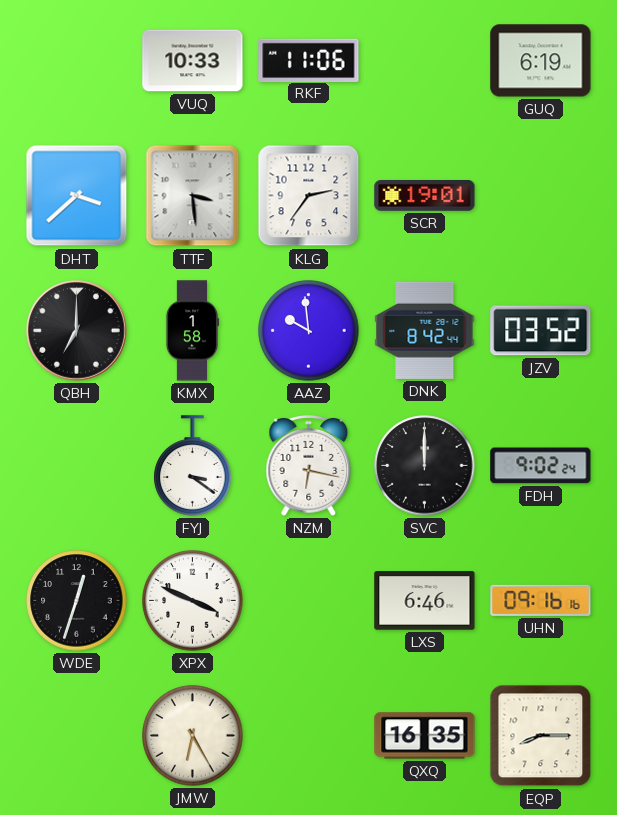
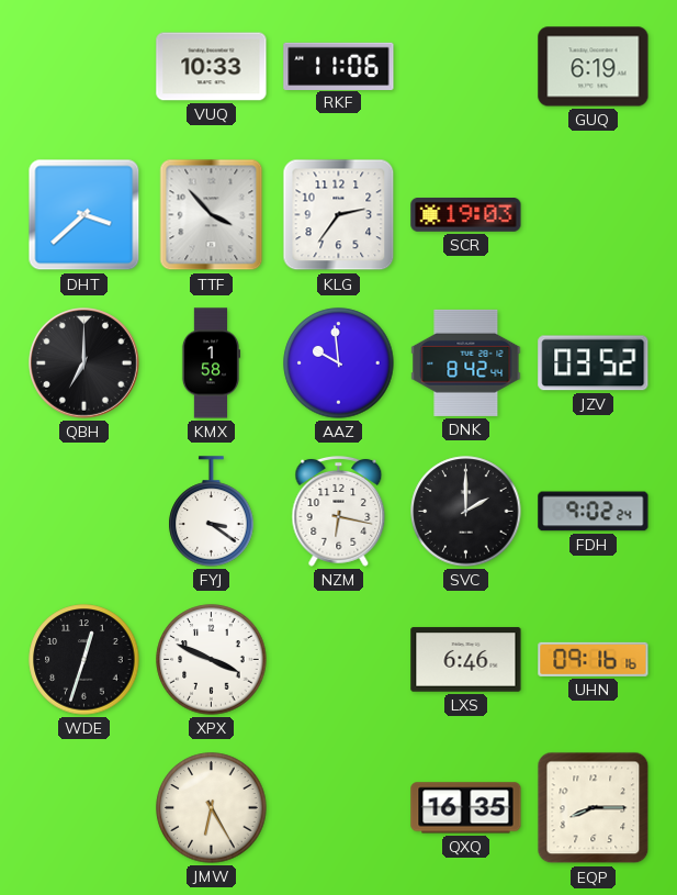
TTF: 3:29 -> 3:53 (212, 215)
SCR: 19:01 -> 19:03 (466, 215)
SVC: 12:00 -> 2:00 (466, 512)
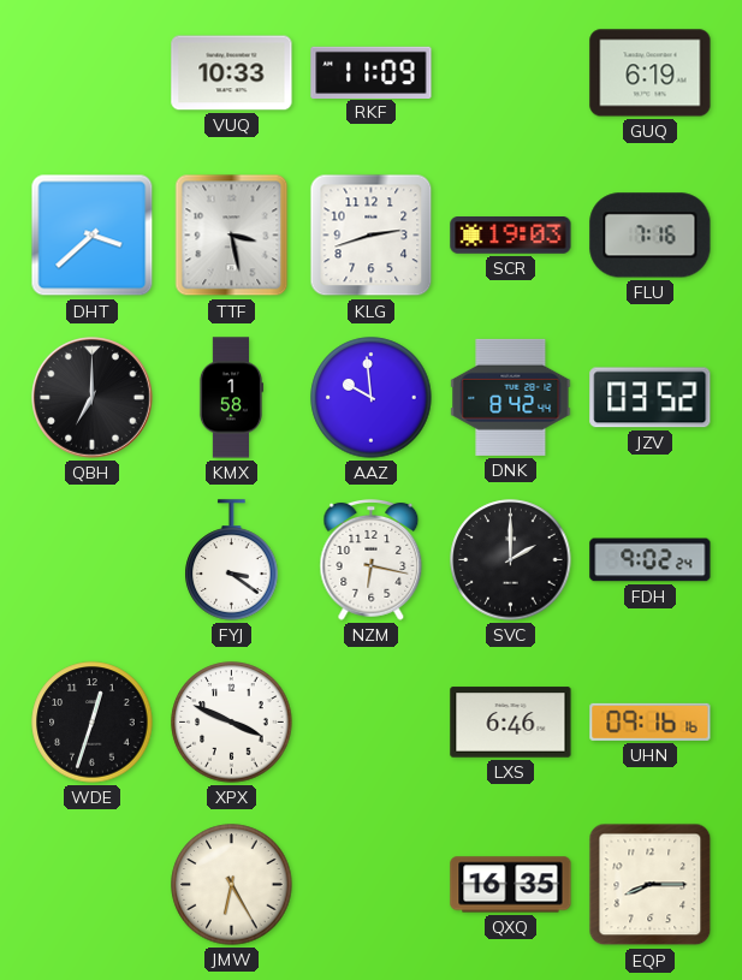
RKF: 11:06 -> 11:09 (372, 72)
TTF: 3:53 -> 3:28 (232, 236)
KLG: 2:36 -> 2:42 (372, 236)
FLU: none -> 7:16 (651, 236)
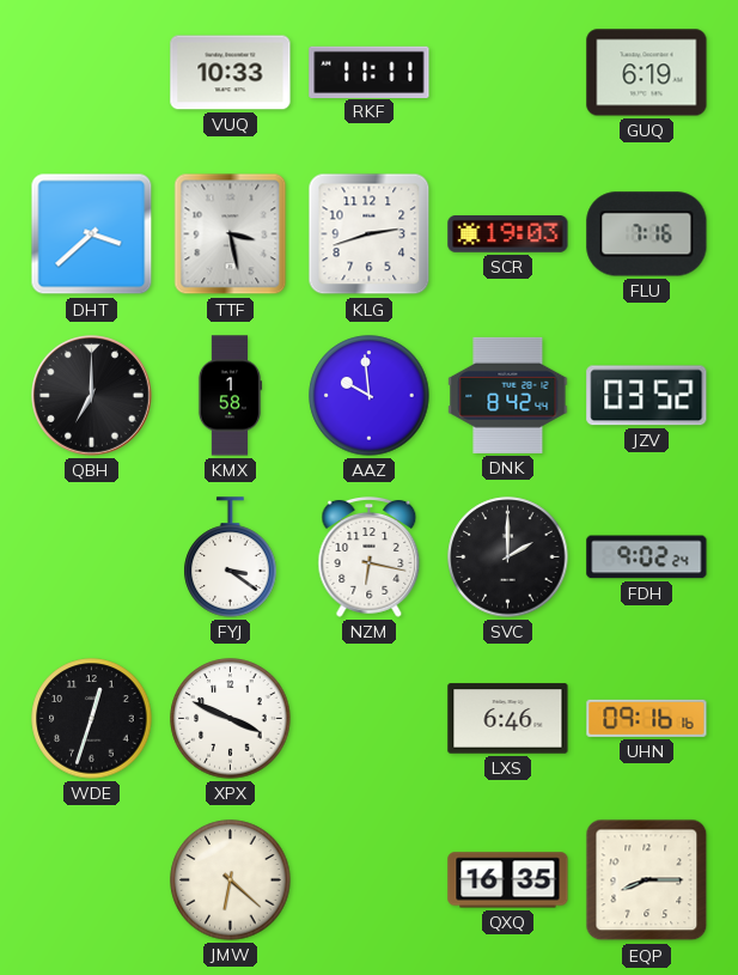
RKF: 11:09 -> 11:11 (370, 72)
JMW: 6:25 -> 6:22 (231, 880)
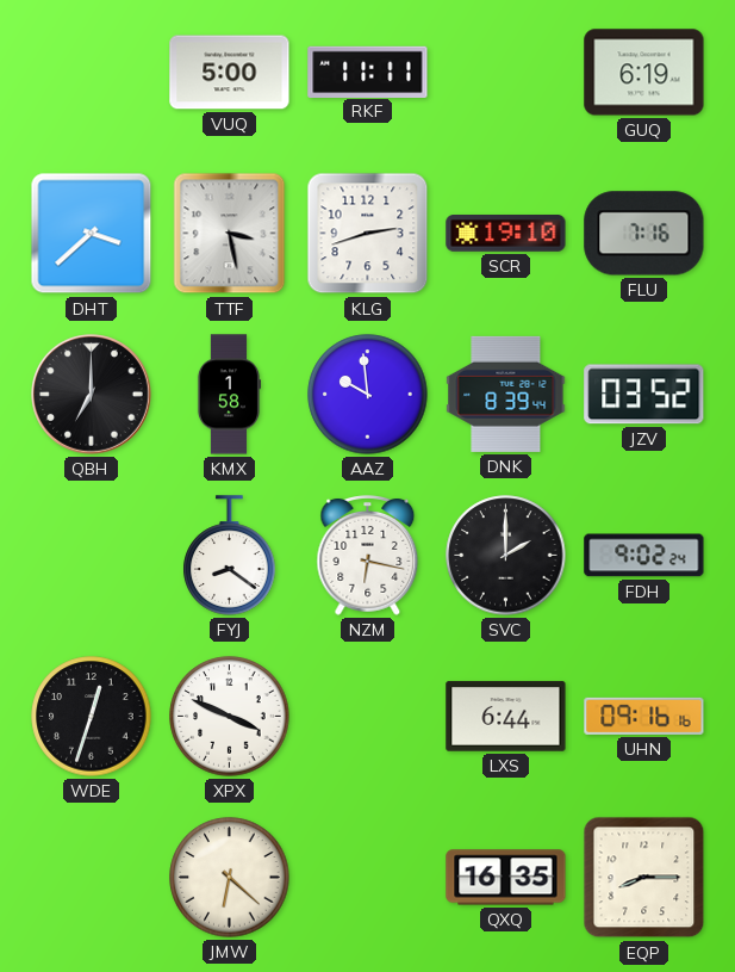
VUQ: 10:33 -> 5:00 (230, 73)
SCR: 19:03 -> 19:10 (506, 234)
DNK: 8:42 -> 8:39 (506, 394)
FYJ: 3:21 -> 8:21 (230, 556)
LXS: 6:46 -> 6:44 (506, 717)
